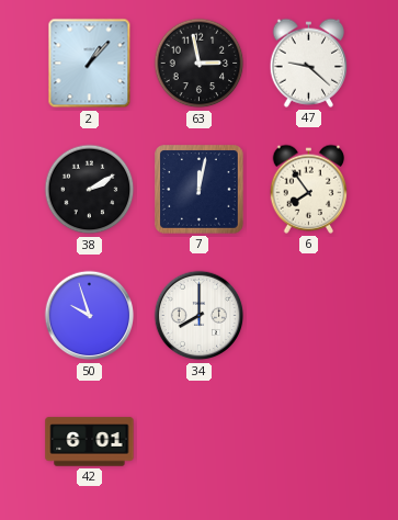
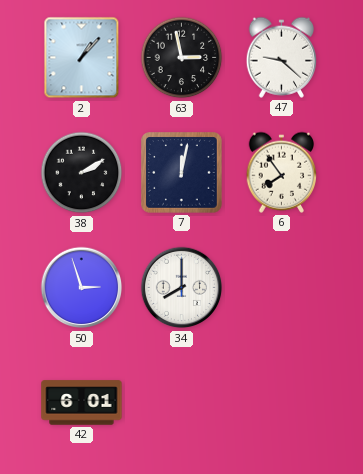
50: 9:57 -> 2:57 (82, 288)
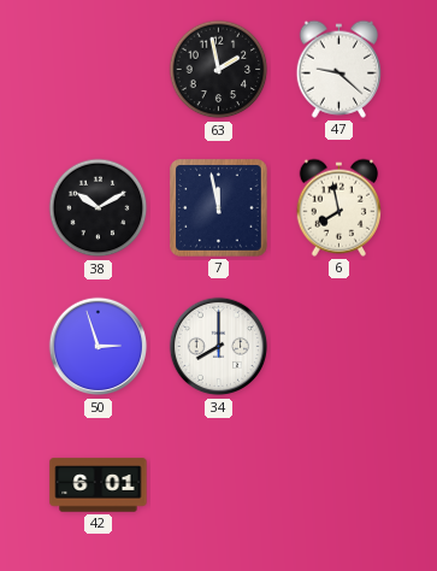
2: 1:07 -> none (82, 58)
63: 2:58 -> 1:58 (219, 70)
38: 2:10 -> 10:10 (99, 208)
7: 12:02 -> 11:58 (219, 208)
6: 7:54 -> 7:58 (339, 207)
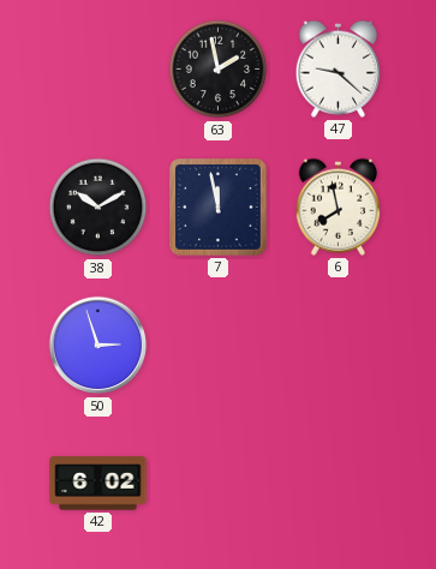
34: 8:00 -> none (219, 347)
42: 6:01 -> 6:02 (98, 484)
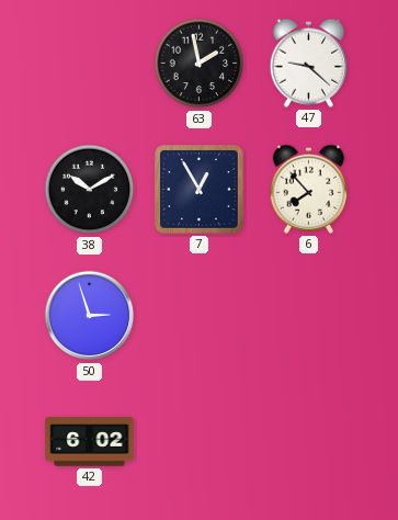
7: 11:58 -> 12:55 (200, 190)
6: 7:58 -> 7:53 (309, 189)
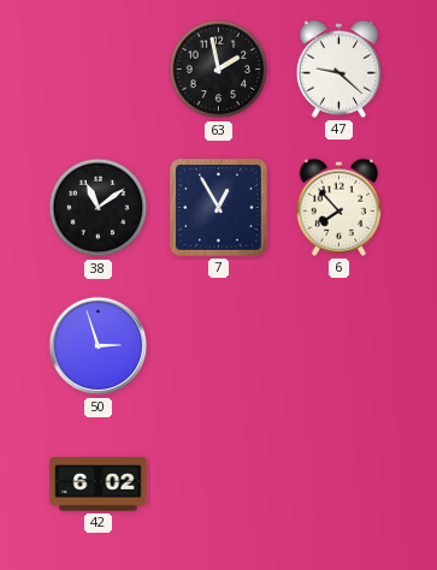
38: 10:10 -> 11:09 (99, 208)
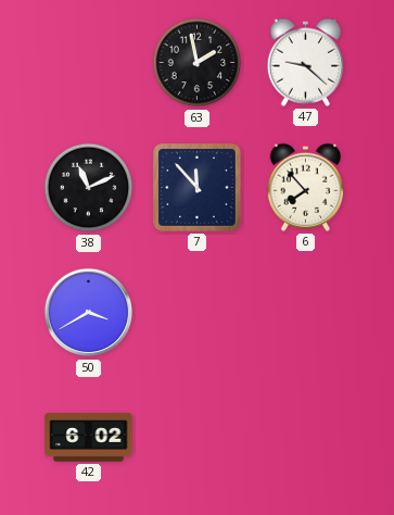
38: 11:09 -> 11:11 (89, 188)
7: 12:55 -> 11:53 (198, 188)
50: 2:57 -> 3:40 (89, 313)
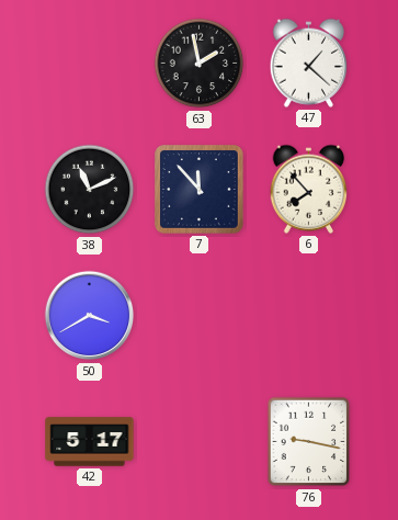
47: 9:22 -> 1:22 (309, 63)
42: 6:02 -> 5:17 (90, 442)
76: none -> 9:17 (309, 442)
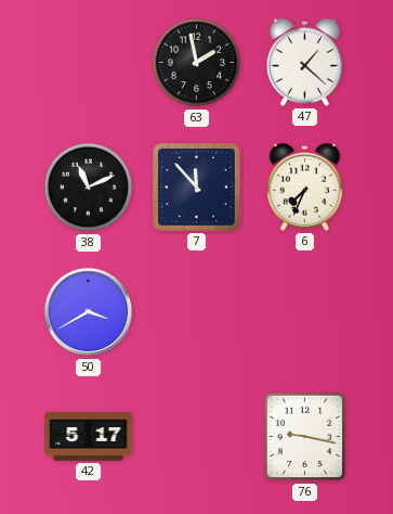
6: 7:53 -> 7:34 (305, 187)
